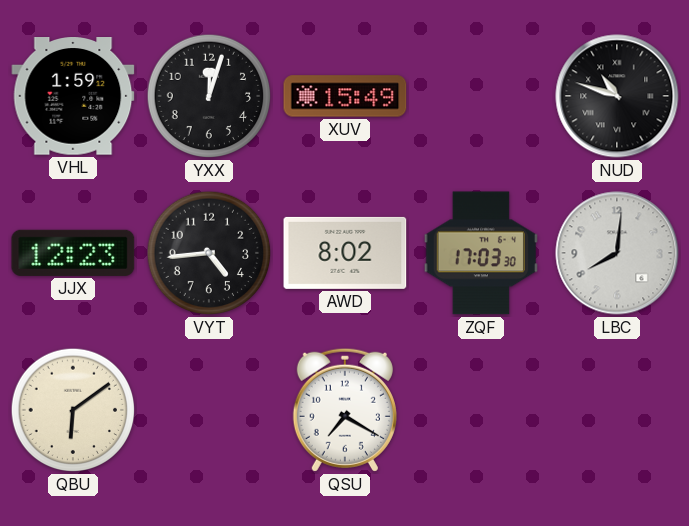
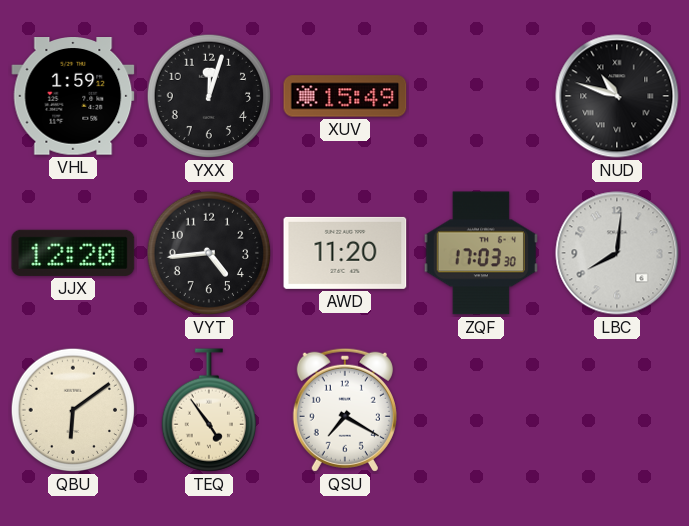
JJX: 12:23 -> 12:20 (73, 253)
AWD: 8:02 -> 11:20 (345, 253)
TEQ: none -> 4:54 (208, 410)
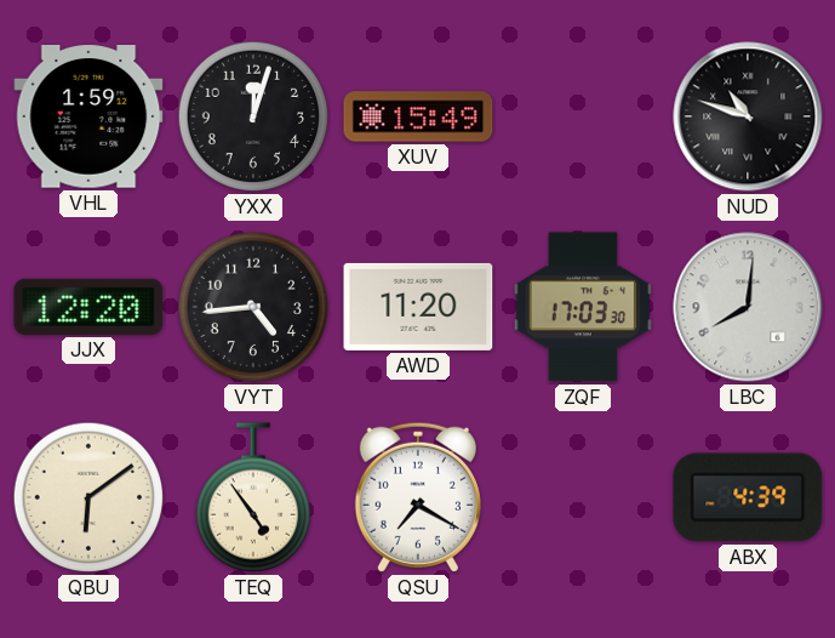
ABX: none -> 4:39 (748, 497)
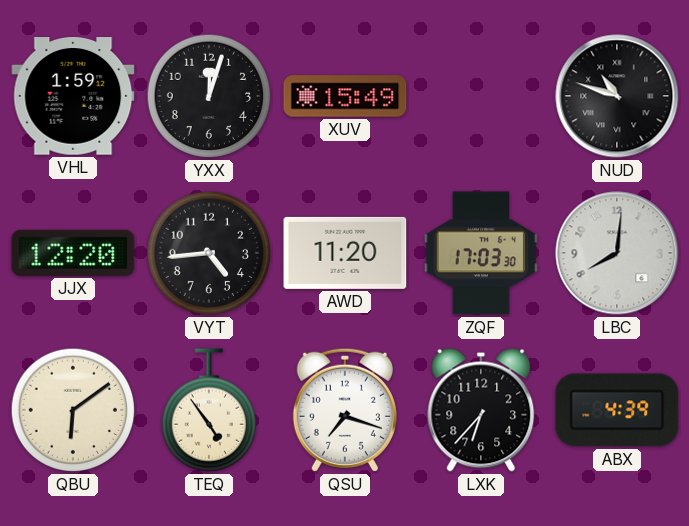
QSU: 7:20 -> 7:18 (345, 410)
LXK: none -> 6:37 (481, 410)
